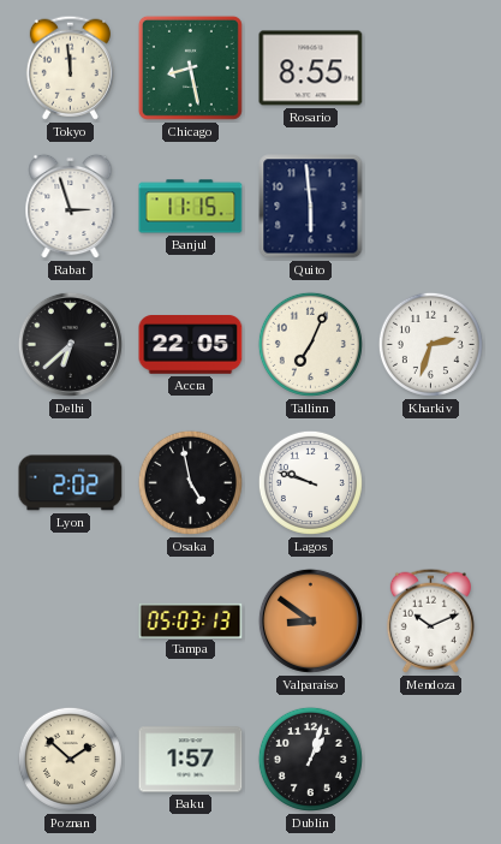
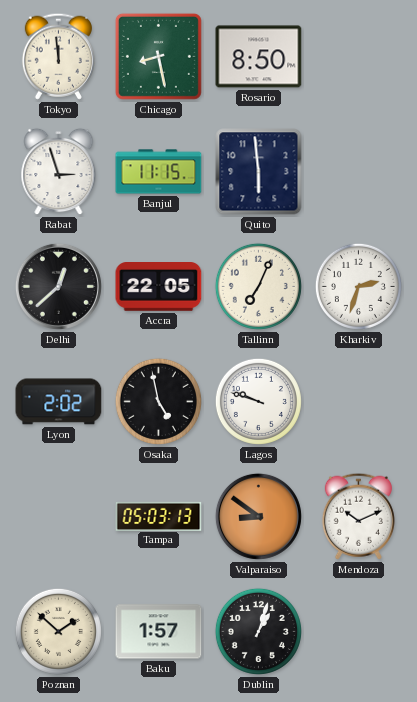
Rosario: 8:55 -> 8:50 (259, 57)
Delhi: 6:38 -> 12:38 (58, 286)
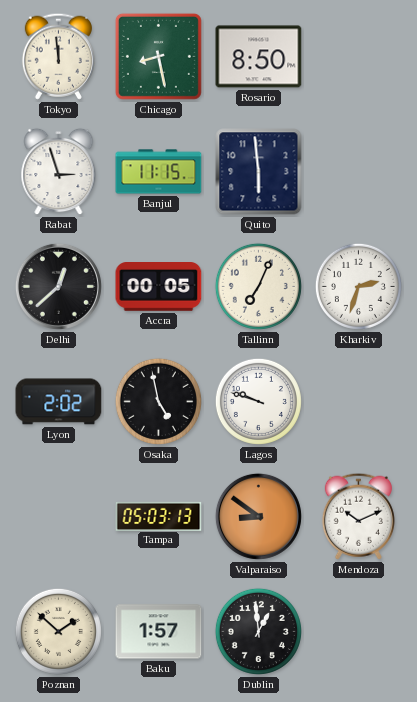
Accra: 22:05 -> 00:05 (159, 287)
Dublin: 1:03 -> 12:59 (258, 631)
